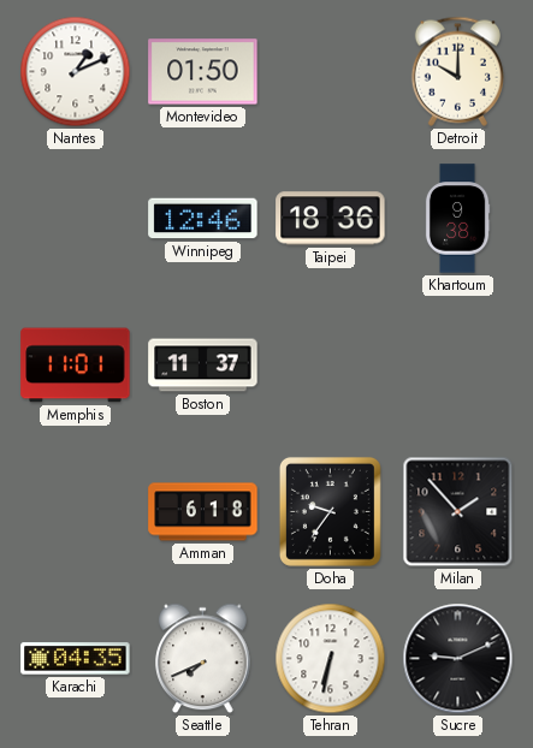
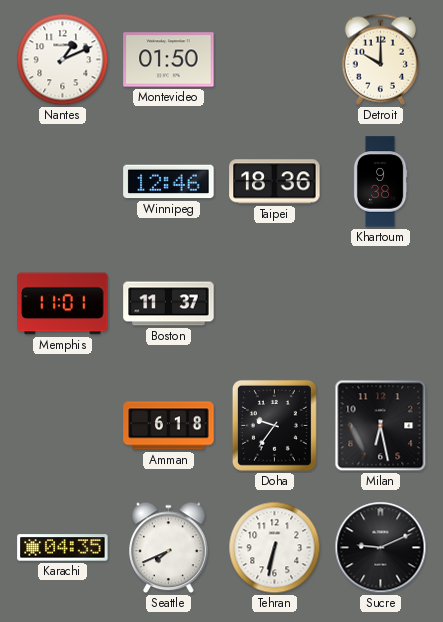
Milan: 1:53 -> 6:28 (381, 426)
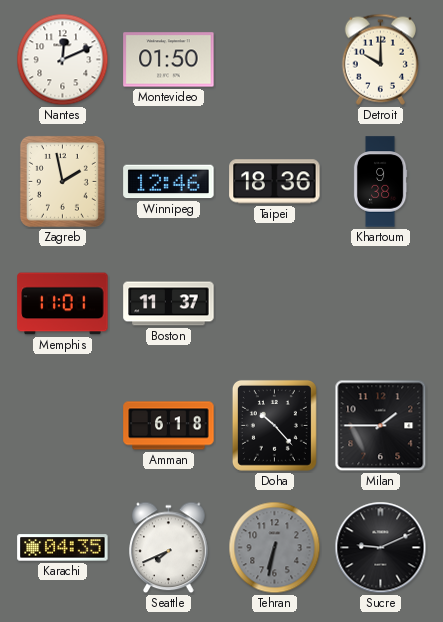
Nantes: 1:11 -> 12:11 (63, 60)
Zagreb: none -> 1:58 (62, 181)
Doha: 9:36 -> 10:23 (274, 425)
Milan: 6:28 -> 1:45 (381, 426)
Tehran dial: white -> grey (275, 548)
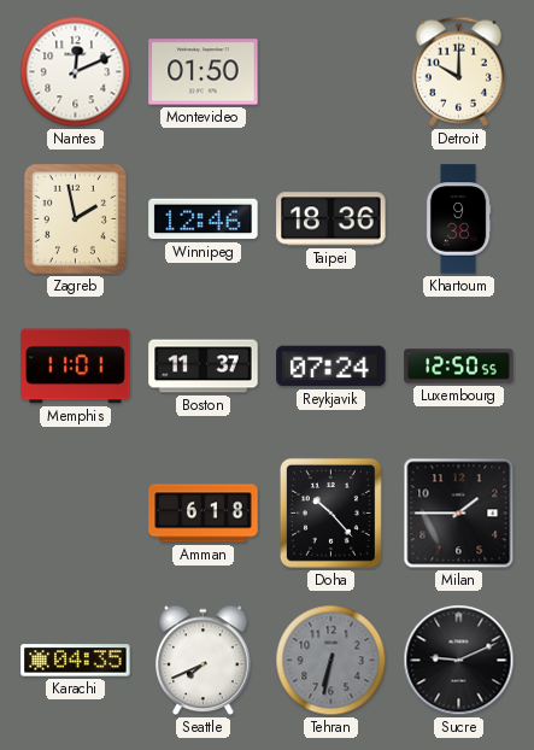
Reykjavik: none -> 07:24 (331, 367)
Luxembourg: none -> 12:50 (459, 367)
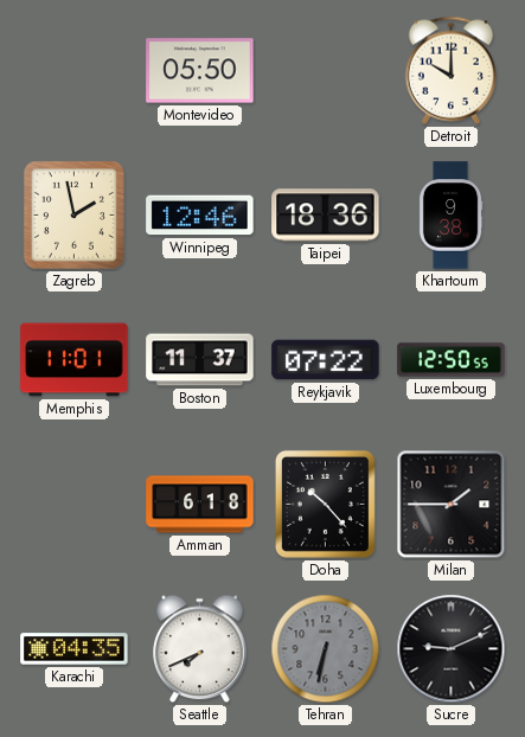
Nantes: 12:11 -> none (76, 72)
Montevideo: 01:50 -> 05:50 (200, 71)
Reykjavik: 07:24 -> 07:22 (326, 360)
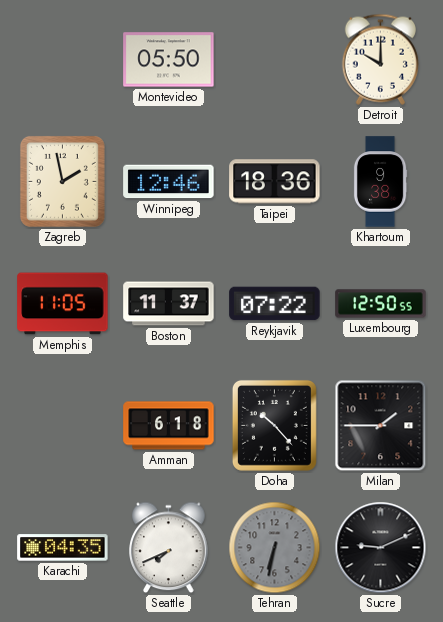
Memphis: 11:01 -> 11:05 (63, 304)
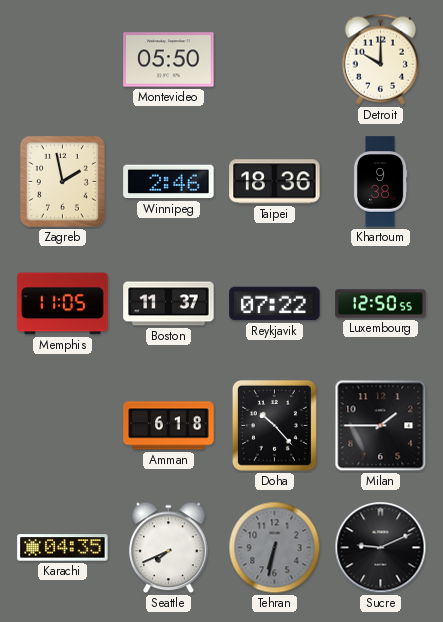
Winnipeg: 12:46 -> 2:46 (169, 182)
